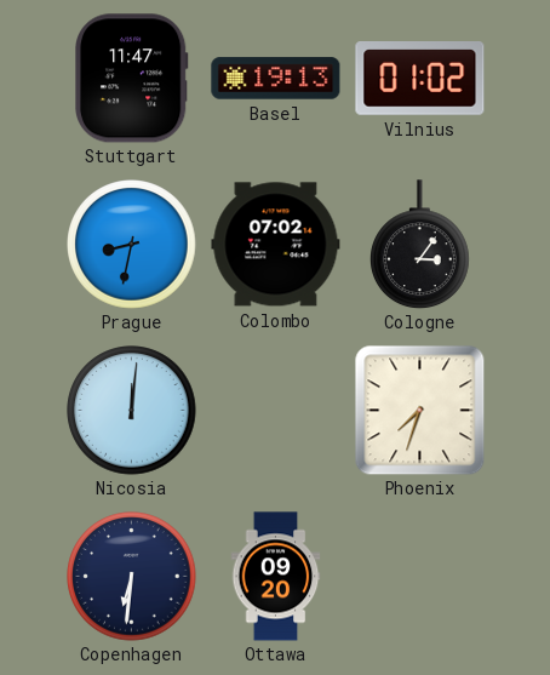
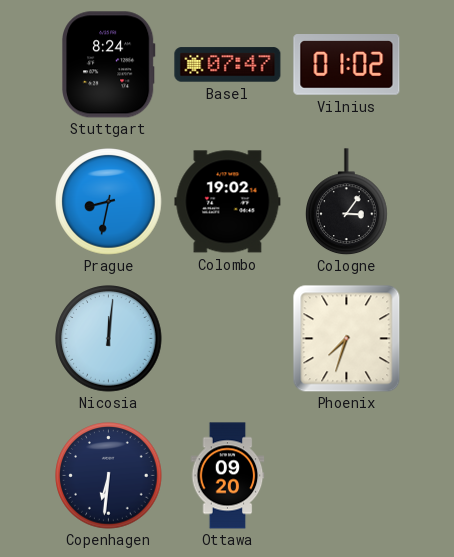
Stuttgart: 11:47 -> 8:24 (109, 65)
Basel: 19:13 -> 07:47 (228, 65)
Colombo: 07:02 -> 19:02 (228, 202)
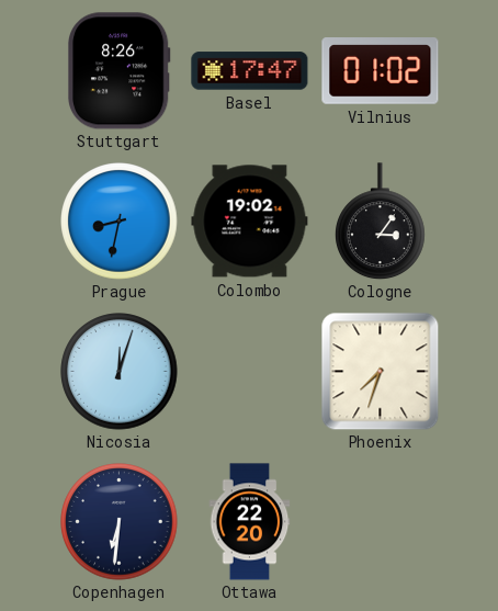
Stuttgart: 8:24 -> 8:26 (120, 71)
Basel: 07:47 -> 17:47 (250, 71)
Nicosia: 12:01 -> 12:03 (120, 372)
Ottawa: 09:20 -> 22:20 (250, 522)
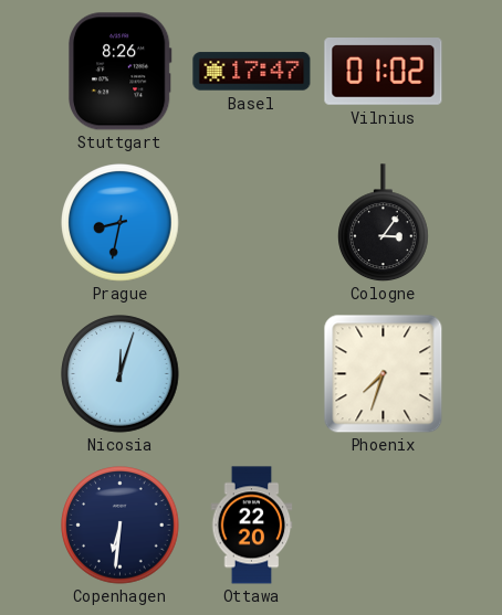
Colombo: 19:02 -> none (250, 222)
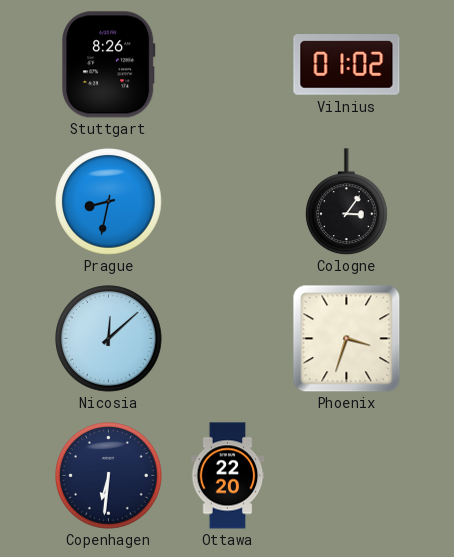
Basel: 17:47 -> none (252, 72)
Nicosia: 12:03 -> 12:08 (109, 339)
Phoenix: 7:33 -> 3:33 (346, 338)
